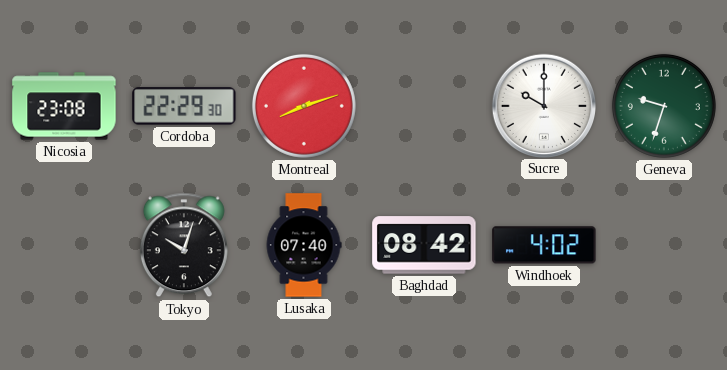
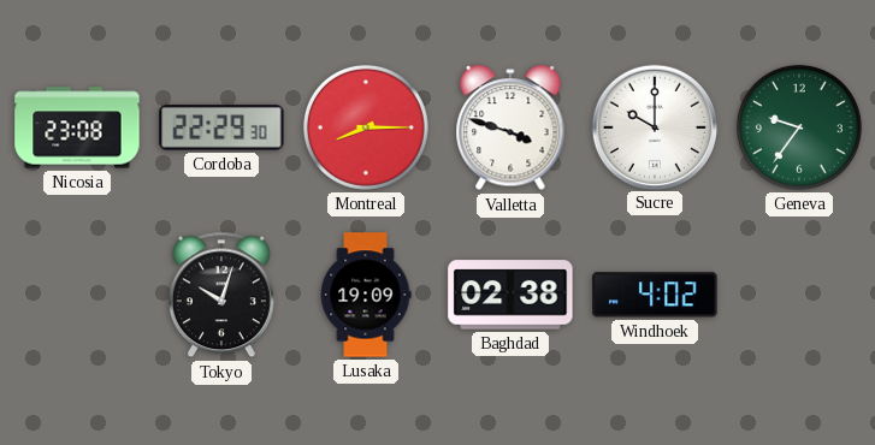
Montreal: 8:12 -> 8:15 (366, 127)
Valletta: none -> 3:48 (510, 129)
Geneva: 9:33 -> 9:36 (799, 127)
Lusaka: 07:40 -> 19:09 (366, 295)
Baghdad: 08:42 -> 02:38 (510, 295)
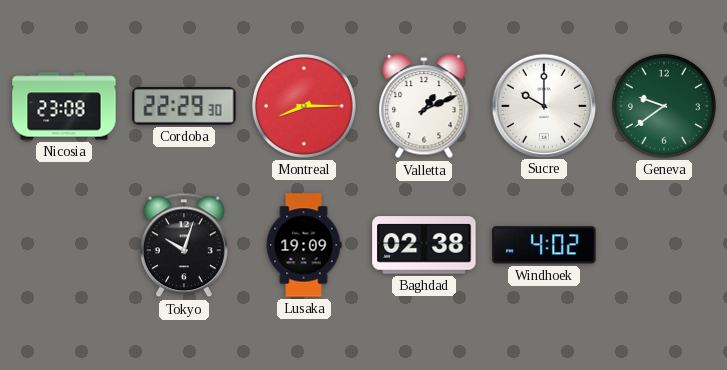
Valletta: 3:48 -> 1:11 (424, 107)
Geneva: 9:36 -> 9:39 (664, 106)
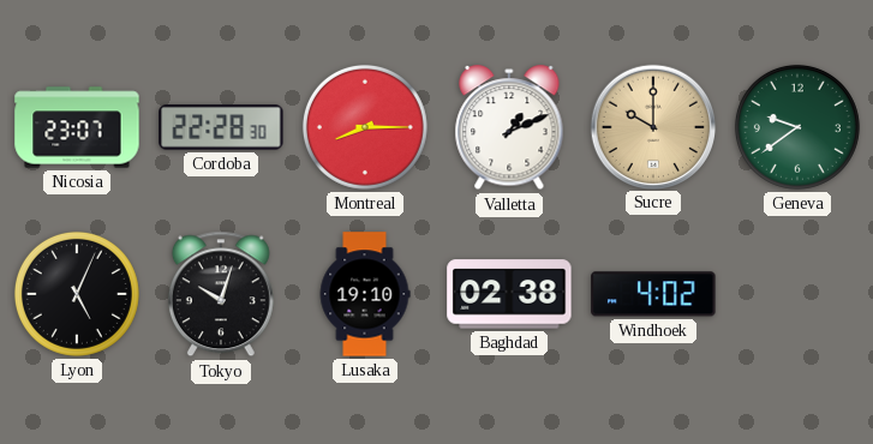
Nicosia: 23:08 -> 23:07 (77, 127)
Cordoba: 22:29 -> 22:28 (221, 127)
Sucre dial: white -> champagne (652, 126)
Lyon: none -> 5:04 (77, 294)
Lusaka: 19:09 -> 19:10 (365, 294)
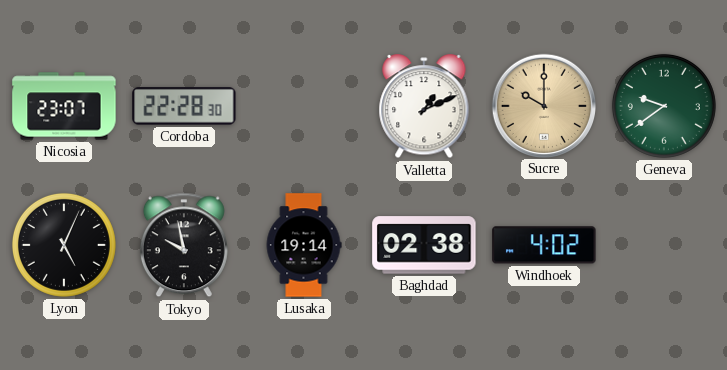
Montreal: 8:15 -> none (365, 127)
Tokyo: 10:03 -> 9:58 (184, 245)
Lusaka: 19:10 -> 19:14 (304, 245)
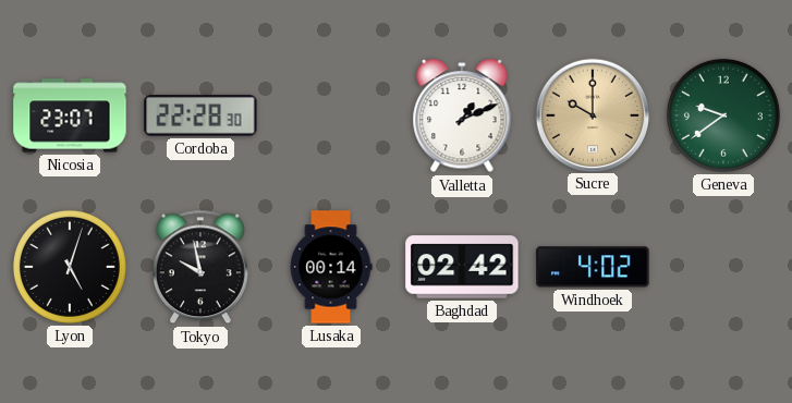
Lyon: 5:04 -> 5:03 (70, 267)
Lusaka: 19:14 -> 00:14 (331, 267)
Baghdad: 02:38 -> 02:42 (462, 267)
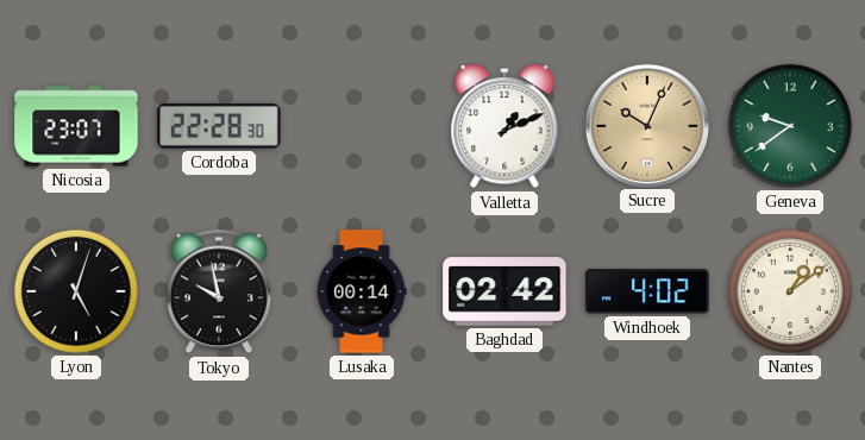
Sucre: 10:00 -> 10:04 (646, 125)
Nantes: none -> 1:09 (790, 291)
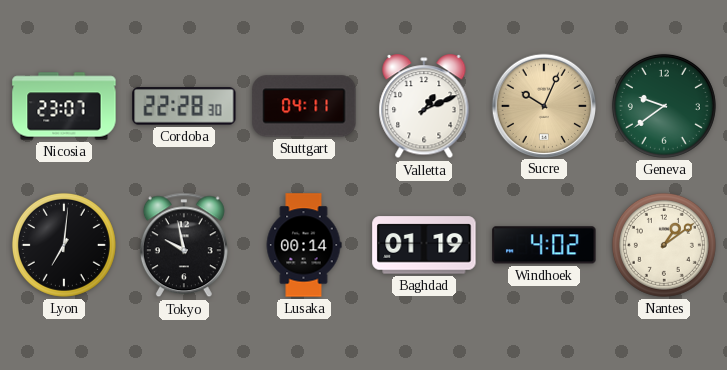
Stuttgart: none -> 04:11 (304, 106)
Lyon: 5:03 -> 7:01 (64, 245)
Baghdad: 02:42 -> 01:19 (424, 245)
